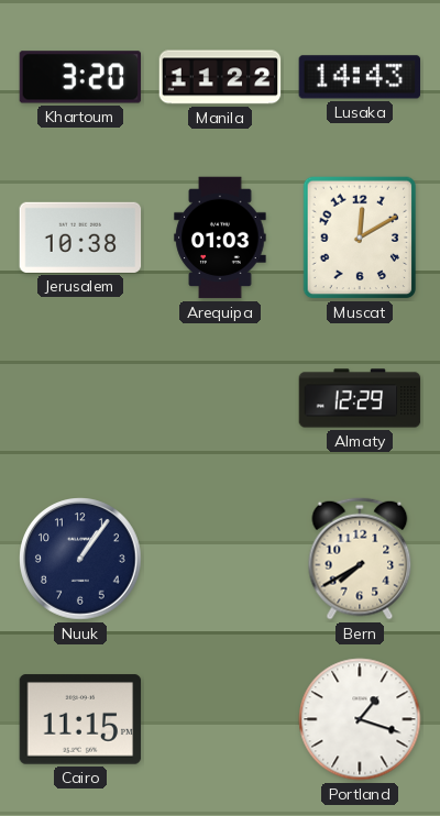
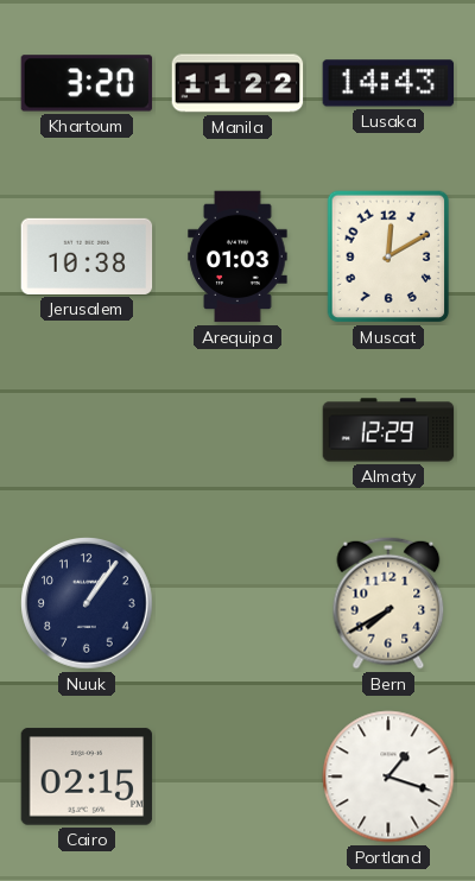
Cairo: 11:15 -> 02:15 (87, 777)
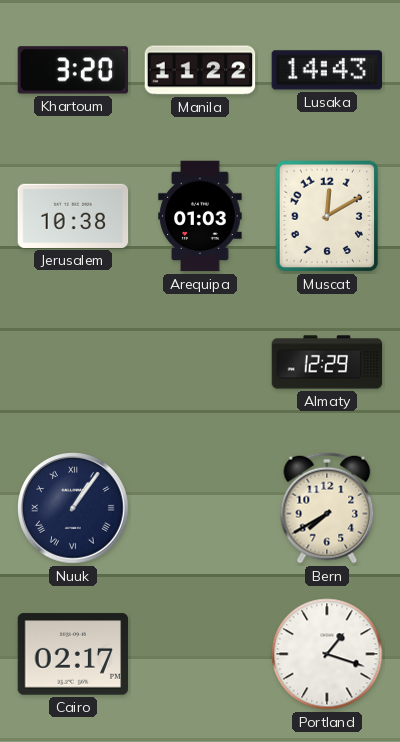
Nuuk numerals: Arabic -> Roman (73, 508)
Cairo: 02:15 -> 02:17 (73, 654)
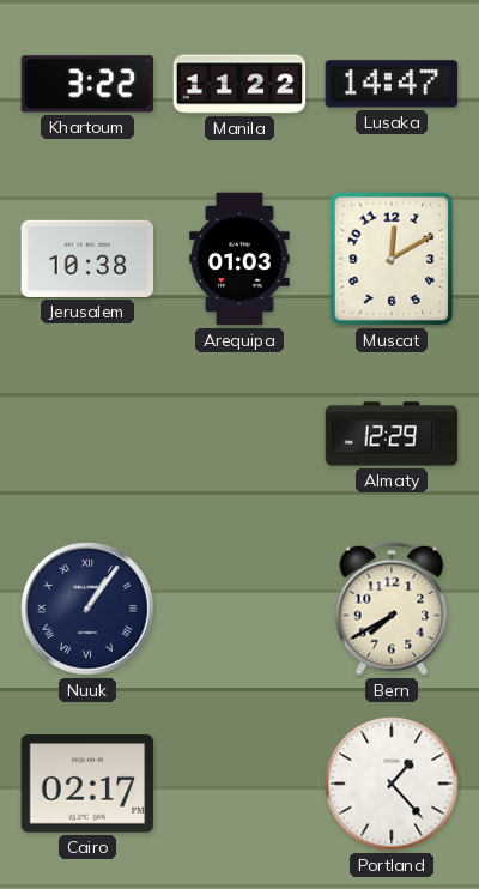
Khartoum: 3:20 -> 3:22 (87, 84)
Lusaka: 14:43 -> 14:47 (392, 84)
Portland: 1:18 -> 1:23 (392, 784)
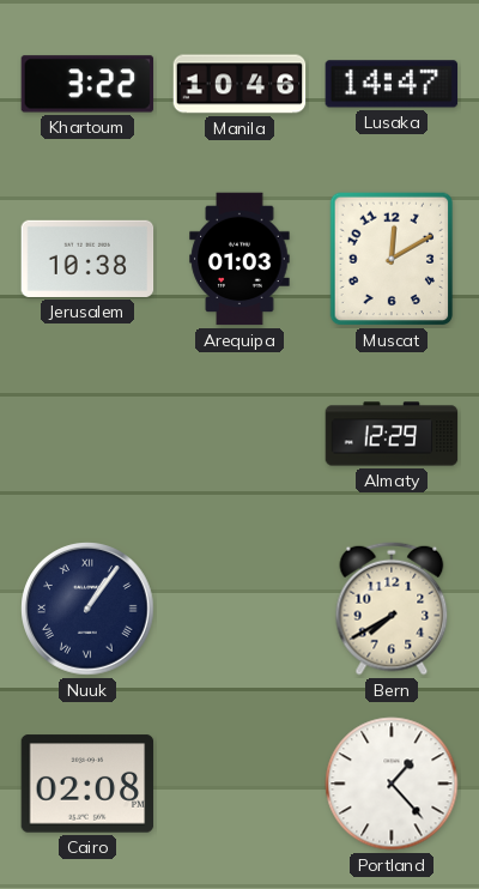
Manila: 11:22 -> 10:46 (239, 84)
Cairo: 02:17 -> 02:08 (87, 784)
